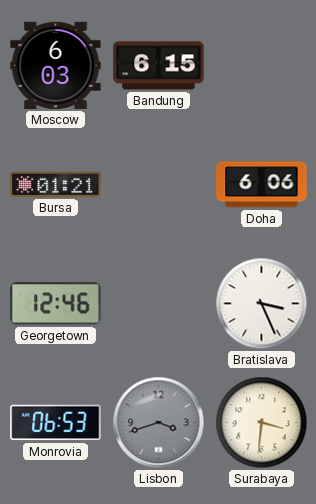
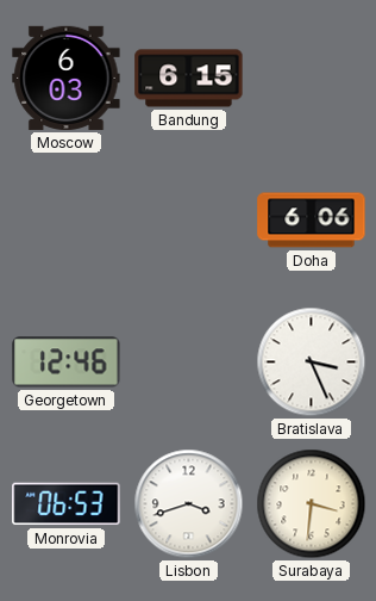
Bursa: 01:21 -> none (56, 184)
Lisbon dial: grey -> white (189, 504)
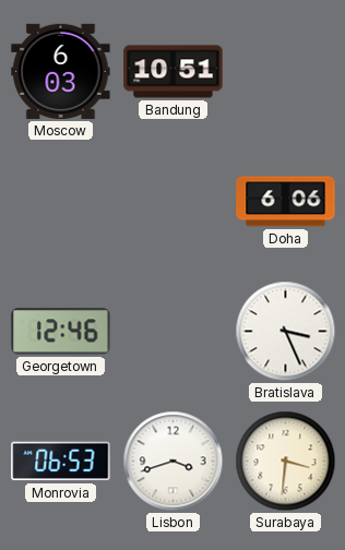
Bandung: 6:15 -> 10:51 (174, 72)
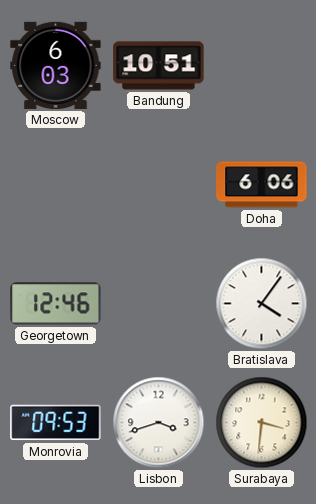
Bratislava: 3:26 -> 4:06 (262, 304)
Monrovia: 06:53 -> 09:53 (56, 423)
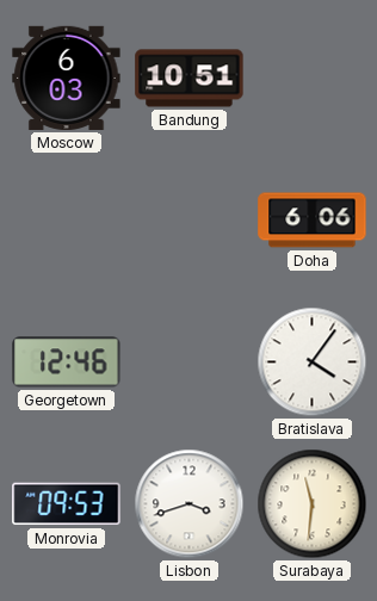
Surabaya: 3:31 -> 11:31 (313, 504)
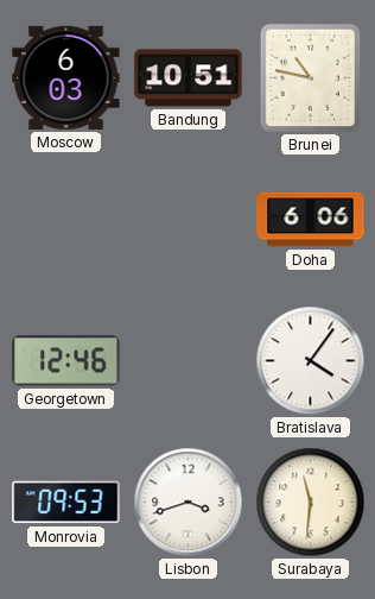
Brunei: none -> 10:47 (311, 78)
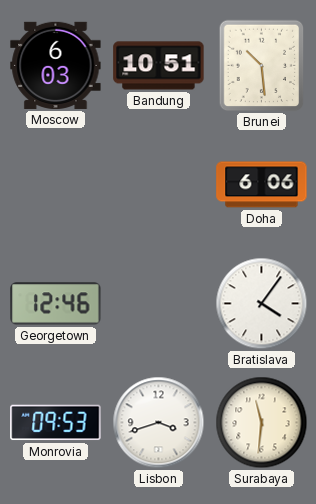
Brunei: 10:47 -> 10:29 (262, 66)
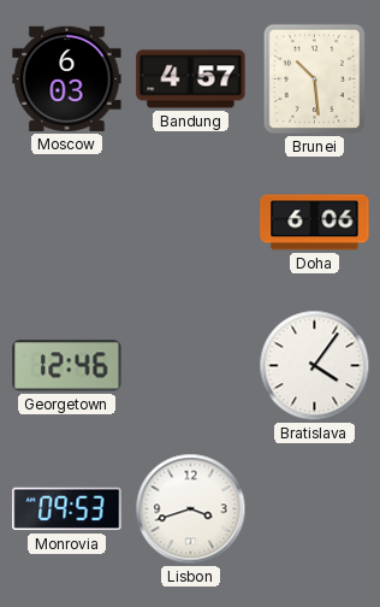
Bandung: 10:51 -> 4:57 (191, 79)
Surabaya: 11:31 -> none (262, 423)
